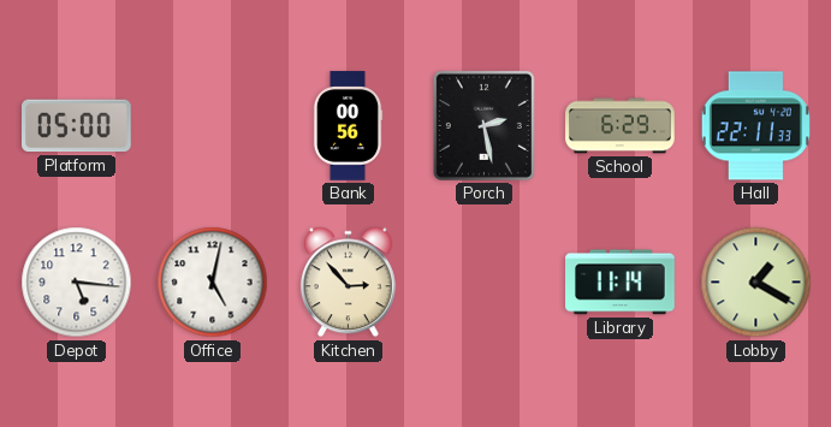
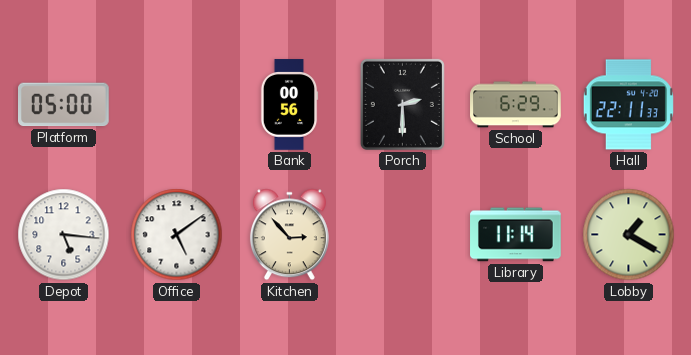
Porch: 2:28 -> 2:30 (402, 104)
Office: 5:02 -> 5:09 (177, 235)
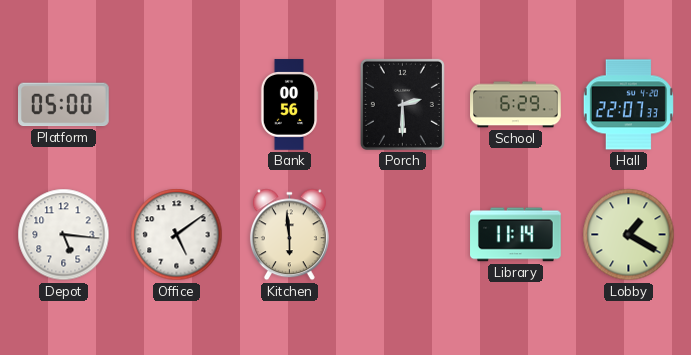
Hall: 22:11 -> 22:07 (628, 105)
Kitchen: 2:53 -> 5:59 (289, 235)
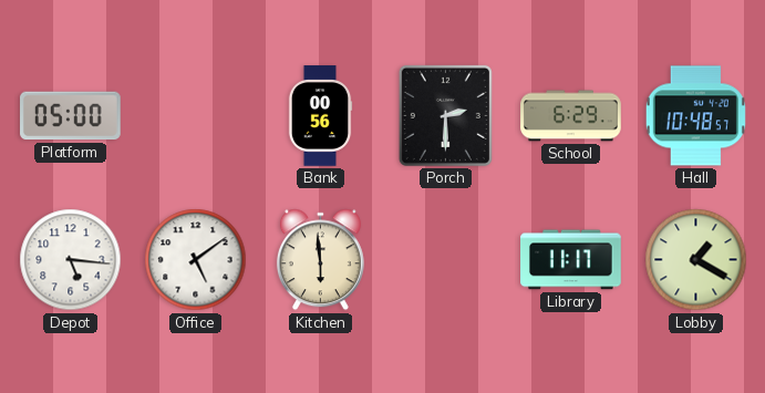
Hall: 22:07 -> 10:48 (695, 116)
Library: 11:14 -> 11:17 (571, 260)
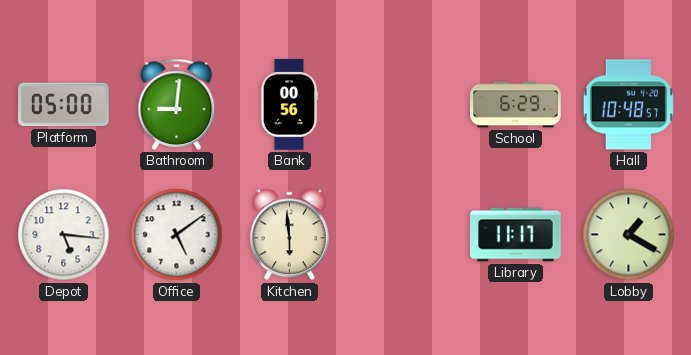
Bathroom: none -> 9:01 (177, 104)
Porch: 2:30 -> none (445, 115)
